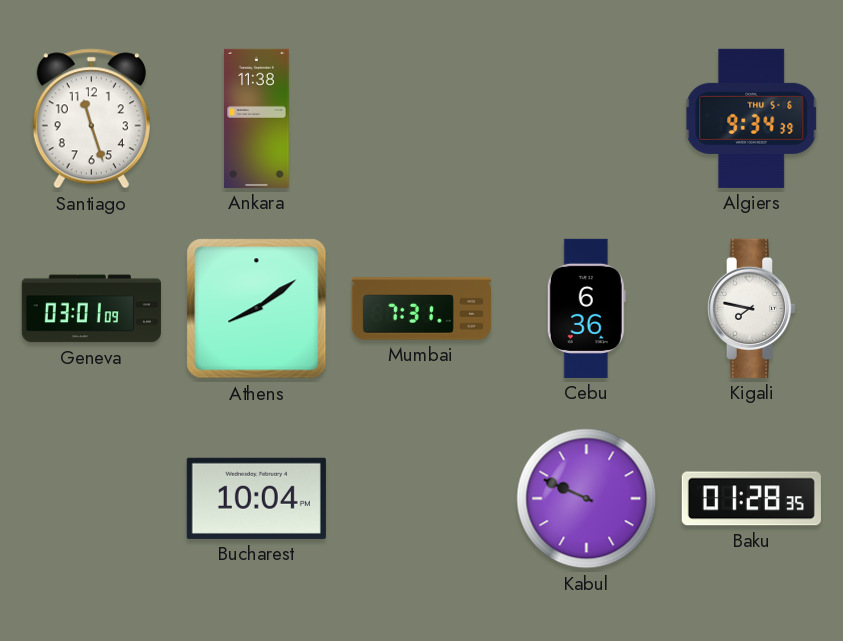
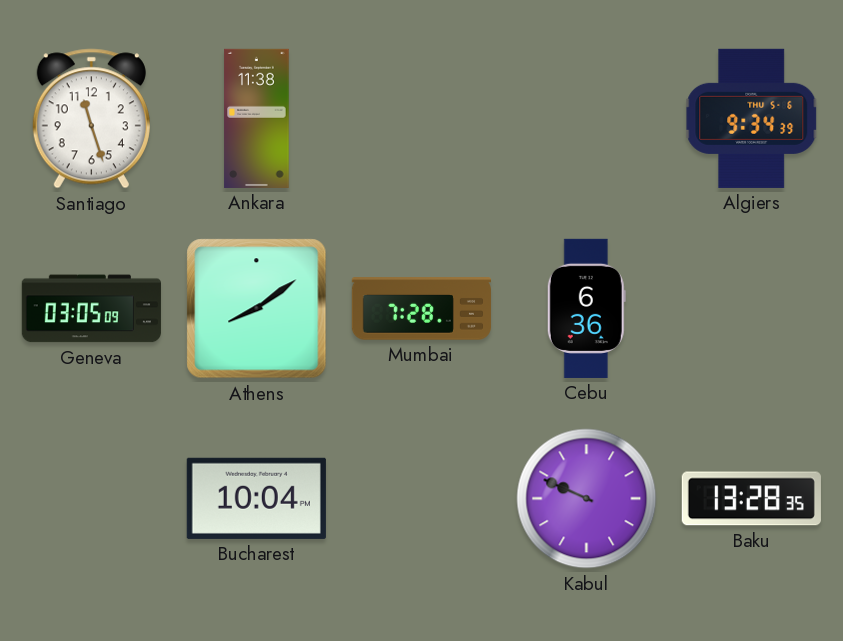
Geneva: 03:01 -> 03:05 (91, 309)
Mumbai: 7:31 -> 7:28 (421, 309)
Kigali: 7:47 -> none (752, 308)
Baku: 01:28 -> 13:28 (751, 499)
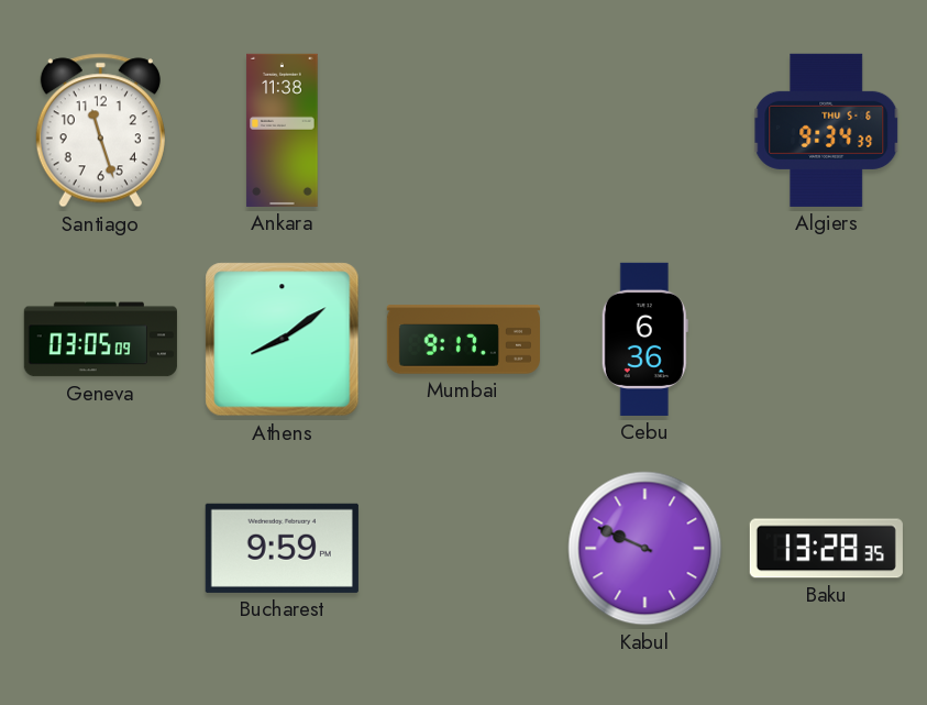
Mumbai: 7:28 -> 9:17 (463, 340)
Bucharest: 10:04 -> 9:59 (282, 548)
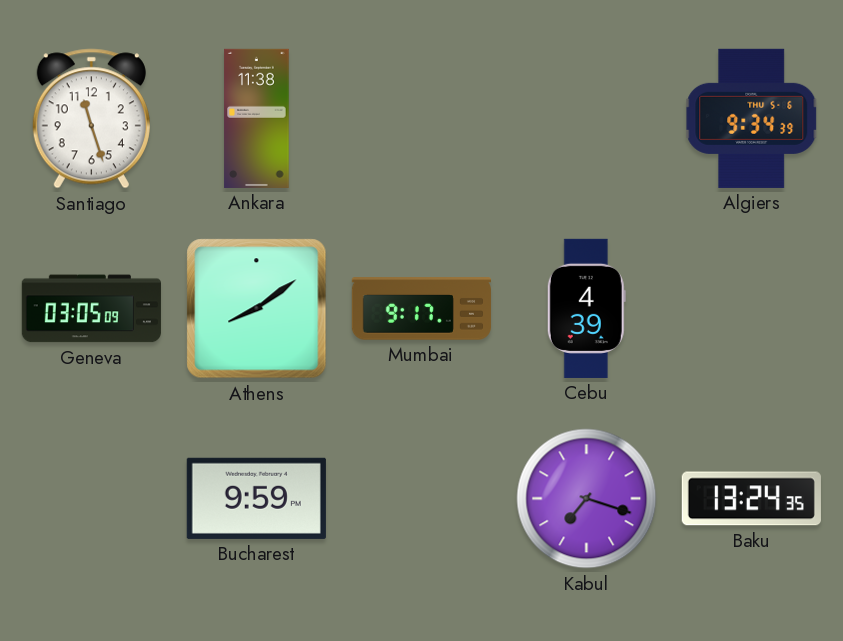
Cebu: 6:36 -> 4:39 (586, 308)
Kabul: 9:49 -> 7:18 (587, 499)
Baku: 13:28 -> 13:24 (751, 499)
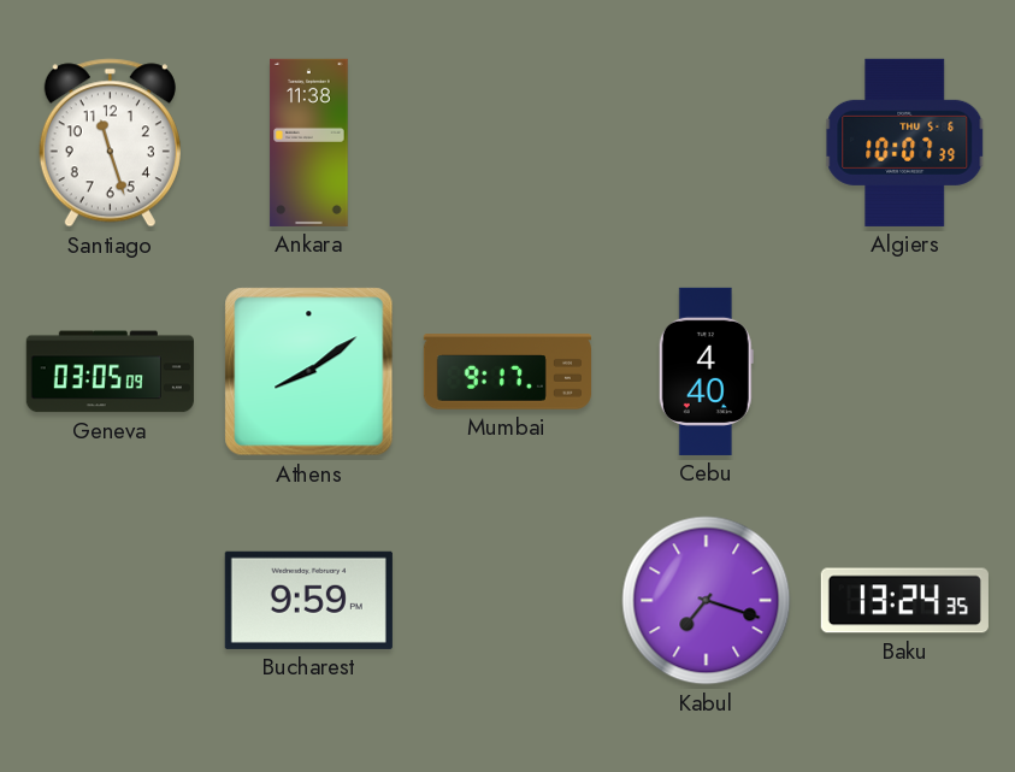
Algiers: 9:34 -> 10:07 (905, 142)
Cebu: 4:39 -> 4:40 (706, 371)
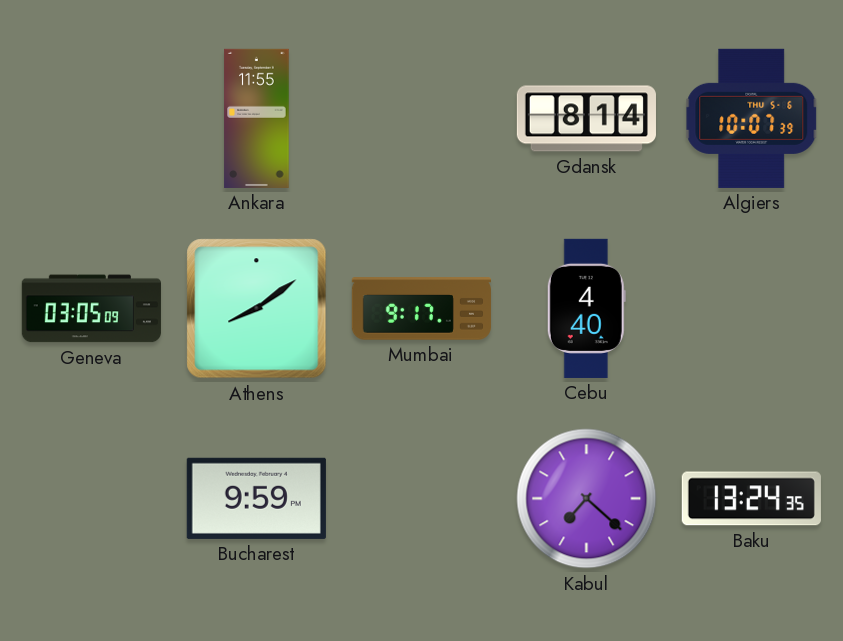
Santiago: 11:27 -> none (110, 143)
Ankara: 11:38 -> 11:55 (257, 118)
Gdansk: none -> 8:14 (586, 119)
Kabul: 7:18 -> 7:22 (587, 499)
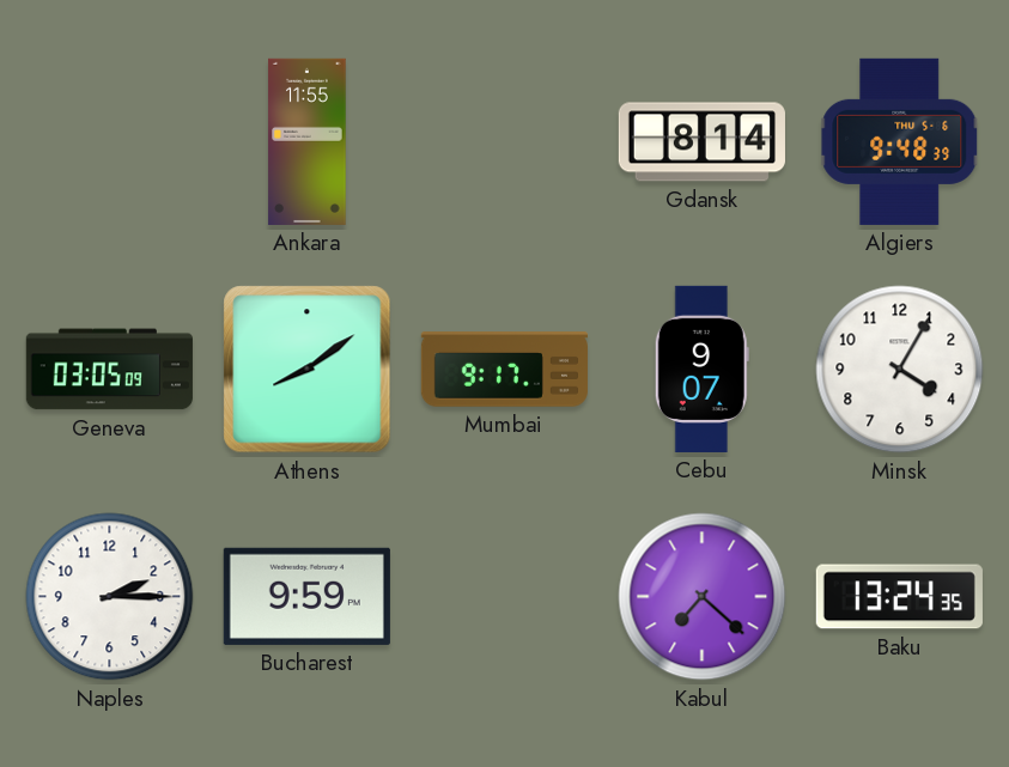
Algiers: 10:07 -> 9:48 (900, 141)
Cebu: 4:40 -> 9:07 (701, 369)
Minsk: none -> 4:05 (900, 370)
Naples: none -> 2:15 (110, 597)
